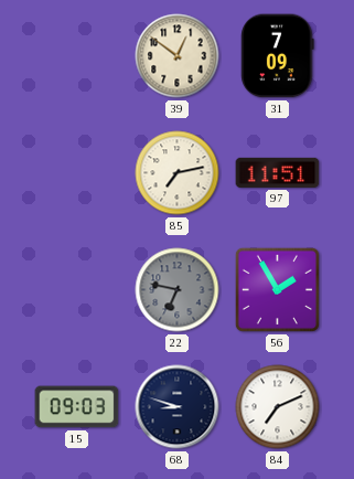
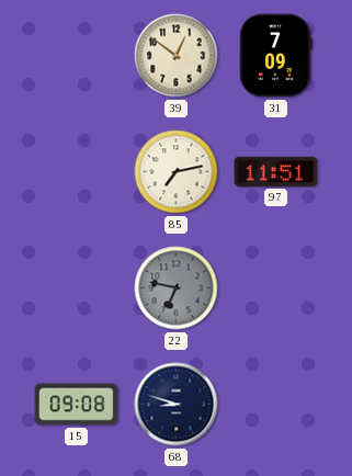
56: 1:55 -> none (277, 289)
15: 09:03 -> 09:08 (77, 405)
84: 7:11 -> none (278, 407)
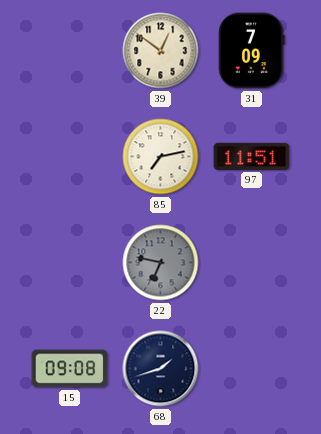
68: 8:48 -> 1:42 (161, 369)
